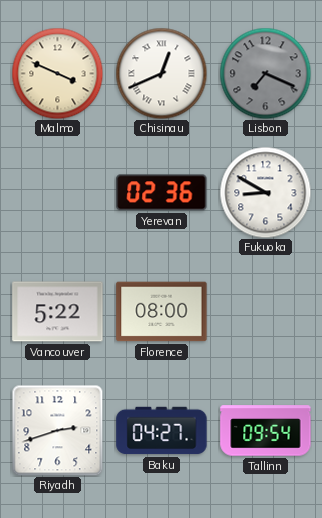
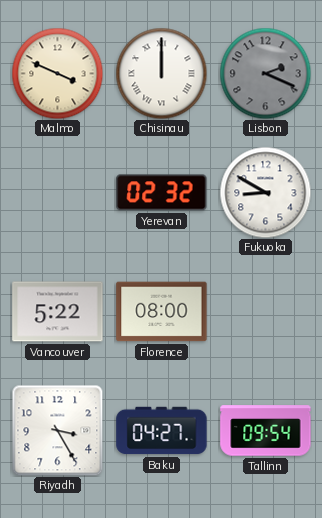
Chisinau: 12:41 -> 12:00 (161, 73)
Lisbon: 7:19 -> 2:19 (265, 73)
Yerevan: 02:36 -> 02:32 (162, 193)
Riyadh: 2:42 -> 3:25 (57, 430)
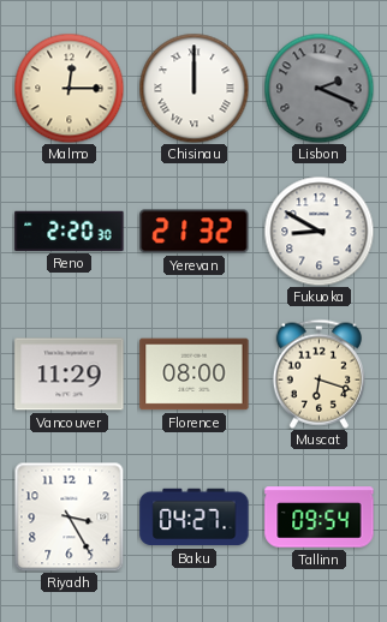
Malmo: 3:49 -> 12:15 (69, 88)
Reno: none -> 2:20 (70, 231)
Yerevan: 02:32 -> 21:32 (195, 232)
Vancouver: 5:22 -> 11:29 (70, 375)
Muscat: none -> 6:18 (318, 373)
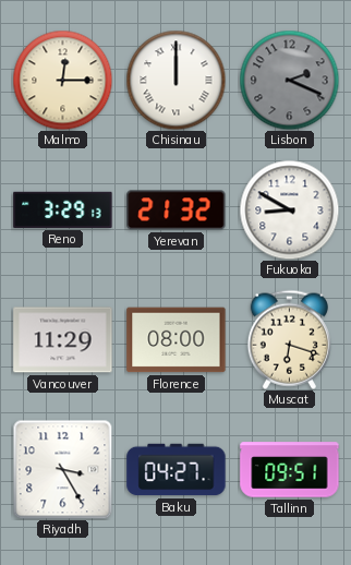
Reno: 2:20 -> 3:29 (63, 209)
Tallinn: 09:54 -> 09:51 (290, 470)
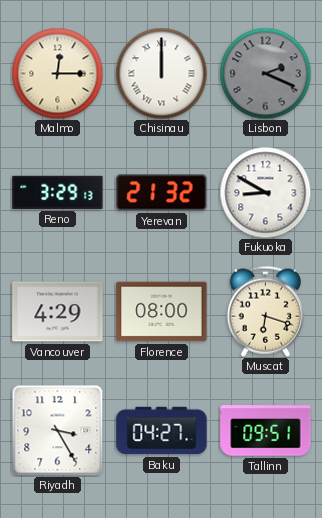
Vancouver: 11:29 -> 4:29 (58, 312)
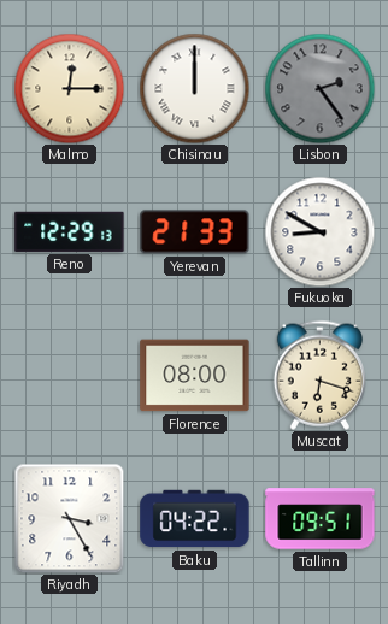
Lisbon: 2:19 -> 2:24 (319, 88)
Reno: 3:29 -> 12:29 (70, 231)
Yerevan: 21:32 -> 21:33 (195, 232)
Vancouver: 4:29 -> none (58, 312)
Baku: 04:27 -> 04:22 (195, 519)
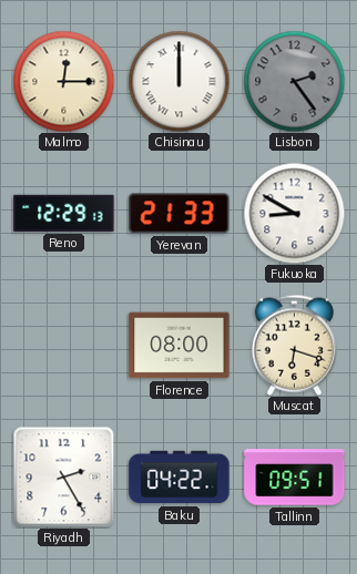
Riyadh: 3:25 -> 2:25 (63, 476)
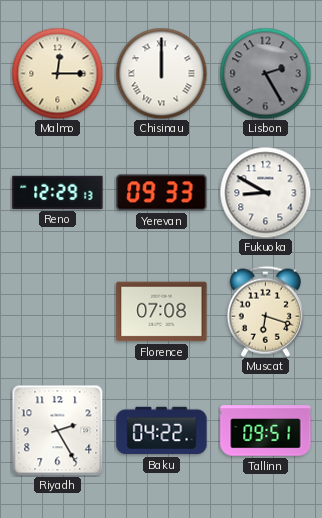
Lisbon: 2:24 -> 2:25 (265, 73)
Yerevan: 21:33 -> 09:33 (162, 193)
Florence: 08:00 -> 07:08 (162, 312)
